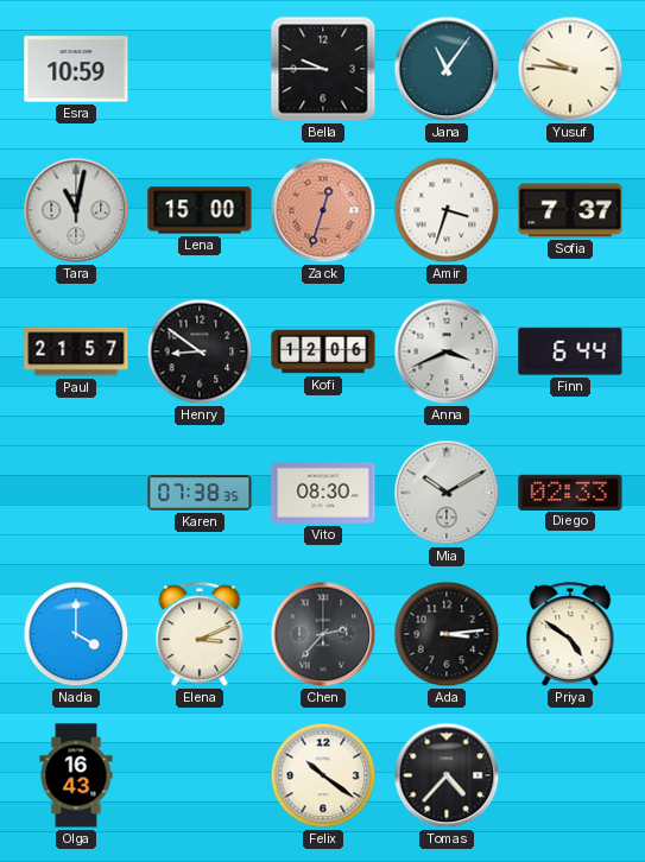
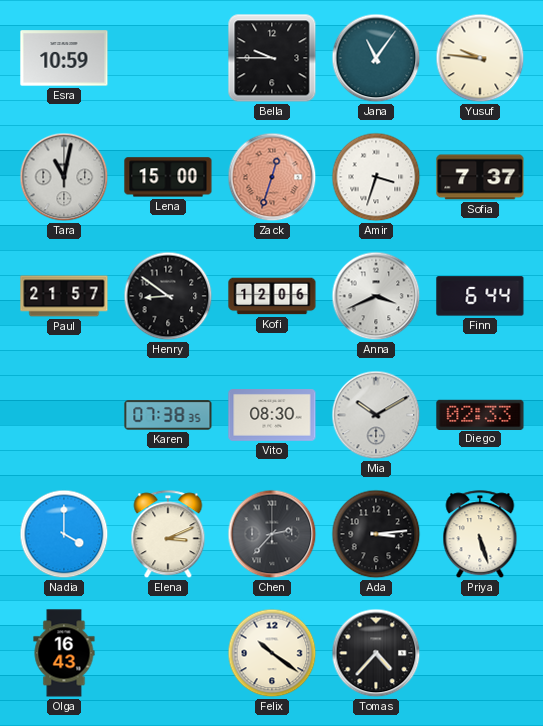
Priya: 4:51 -> 5:27 (480, 535)
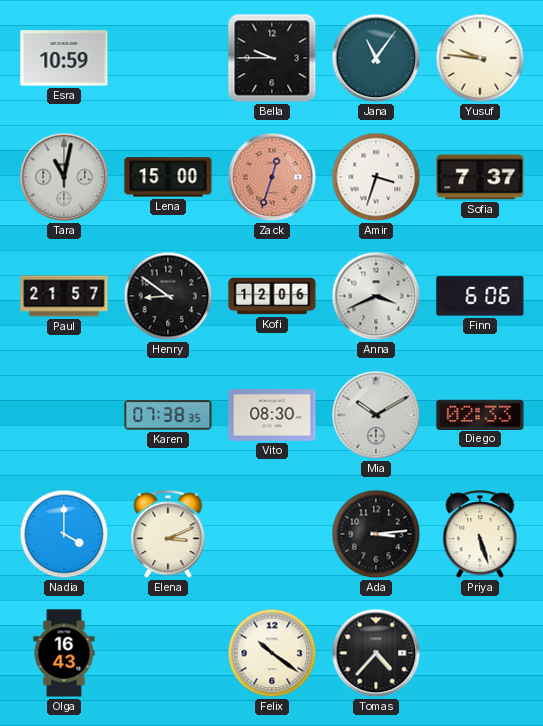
Finn: 6:44 -> 6:06 (480, 296)
Chen: 2:37 -> none (272, 534)
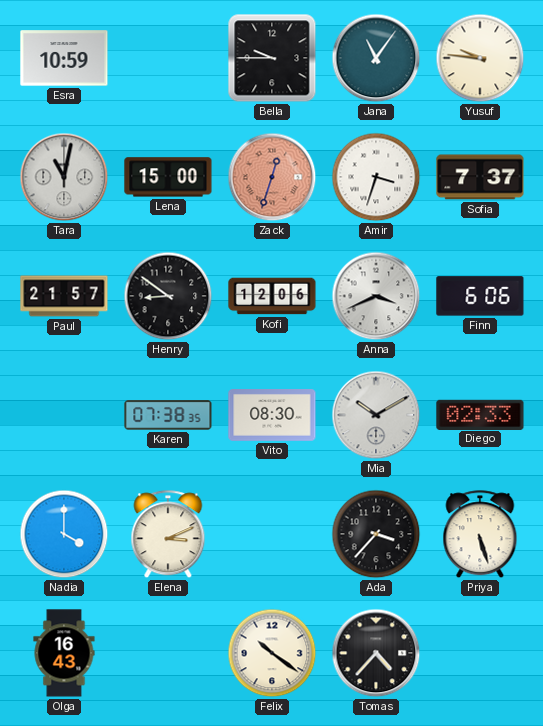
Ada: 3:14 -> 3:37 (376, 534)
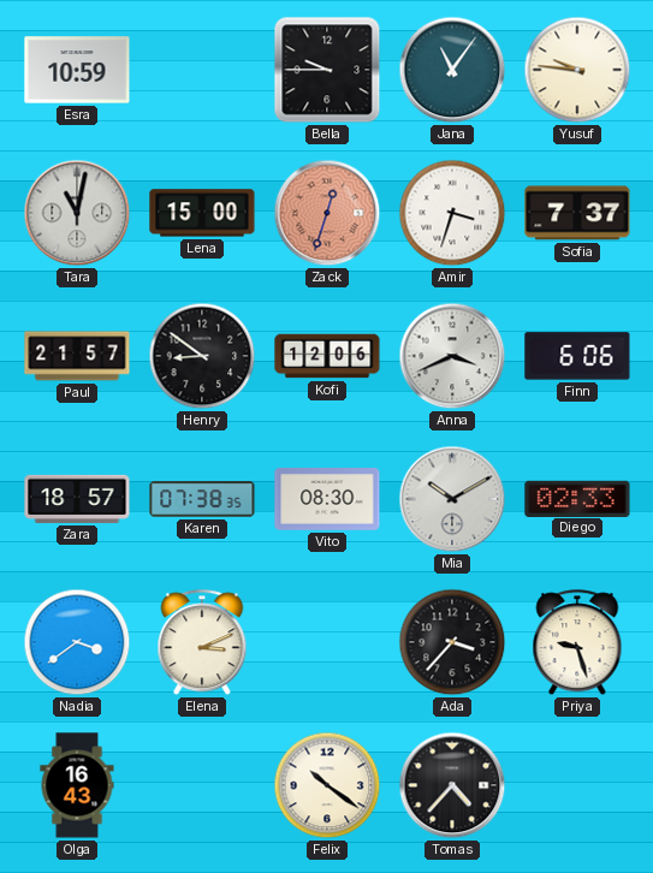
Zara: none -> 18:57 (77, 499)
Nadia: 4:00 -> 3:39 (77, 642)
Priya: 5:27 -> 9:27 (577, 643)
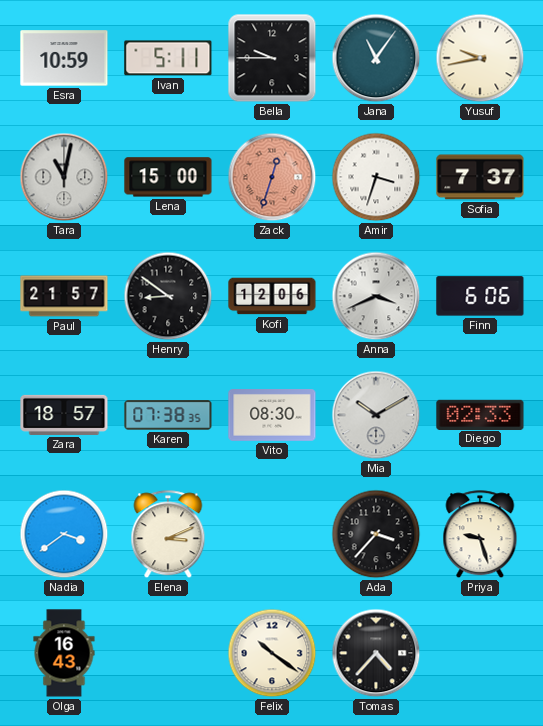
Ivan: none -> 5:11 (168, 58)
Yusuf: 9:46 -> 9:43 (480, 58)
